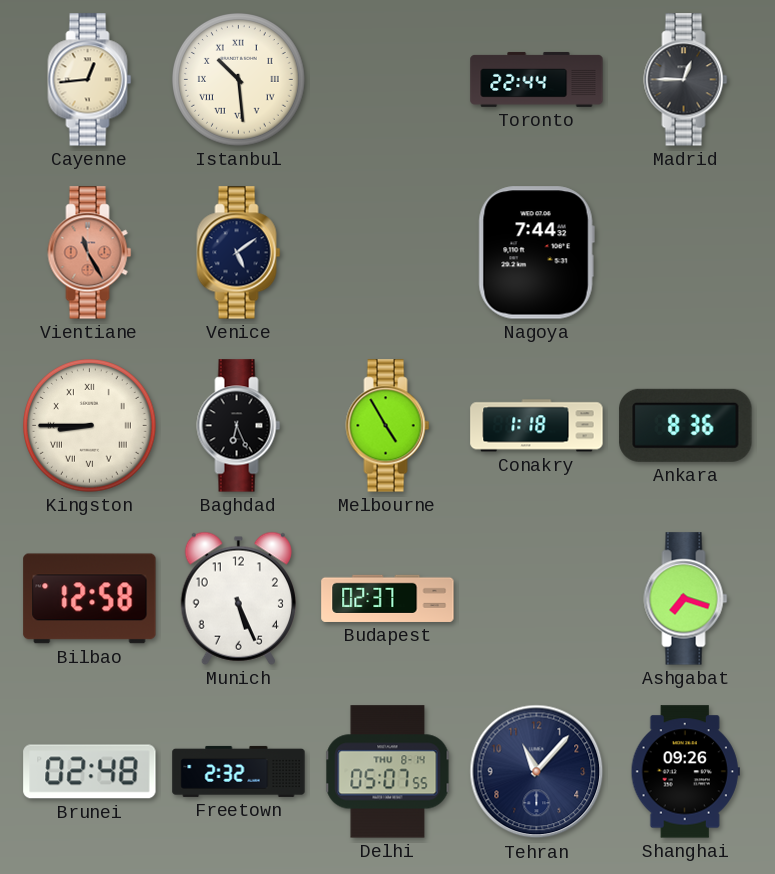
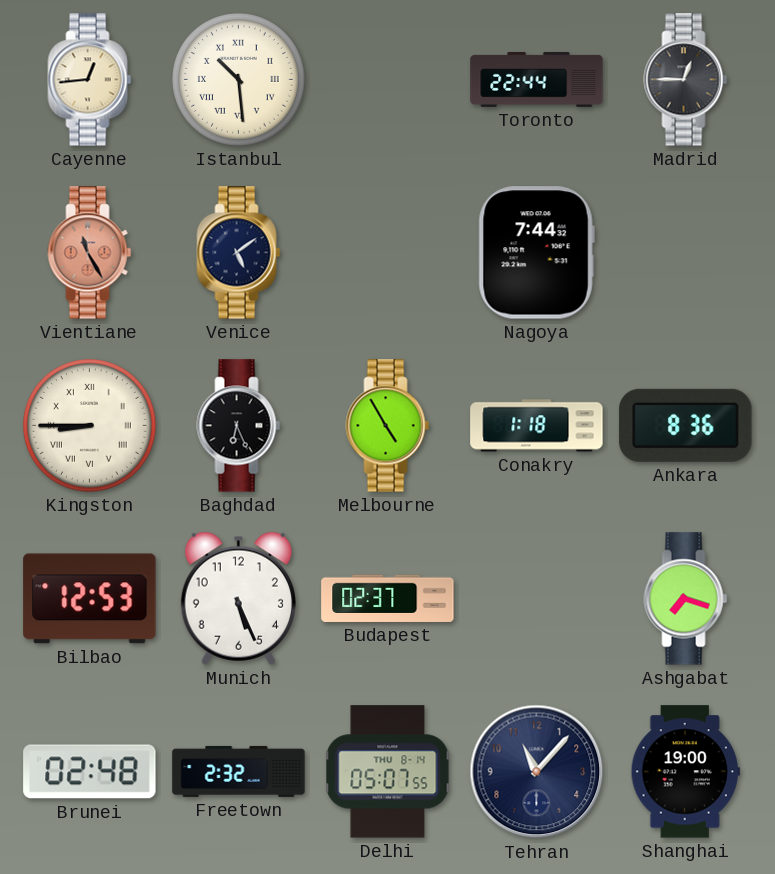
Bilbao: 12:58 -> 12:53 (90, 599)
Shanghai: 09:26 -> 19:00 (685, 772)
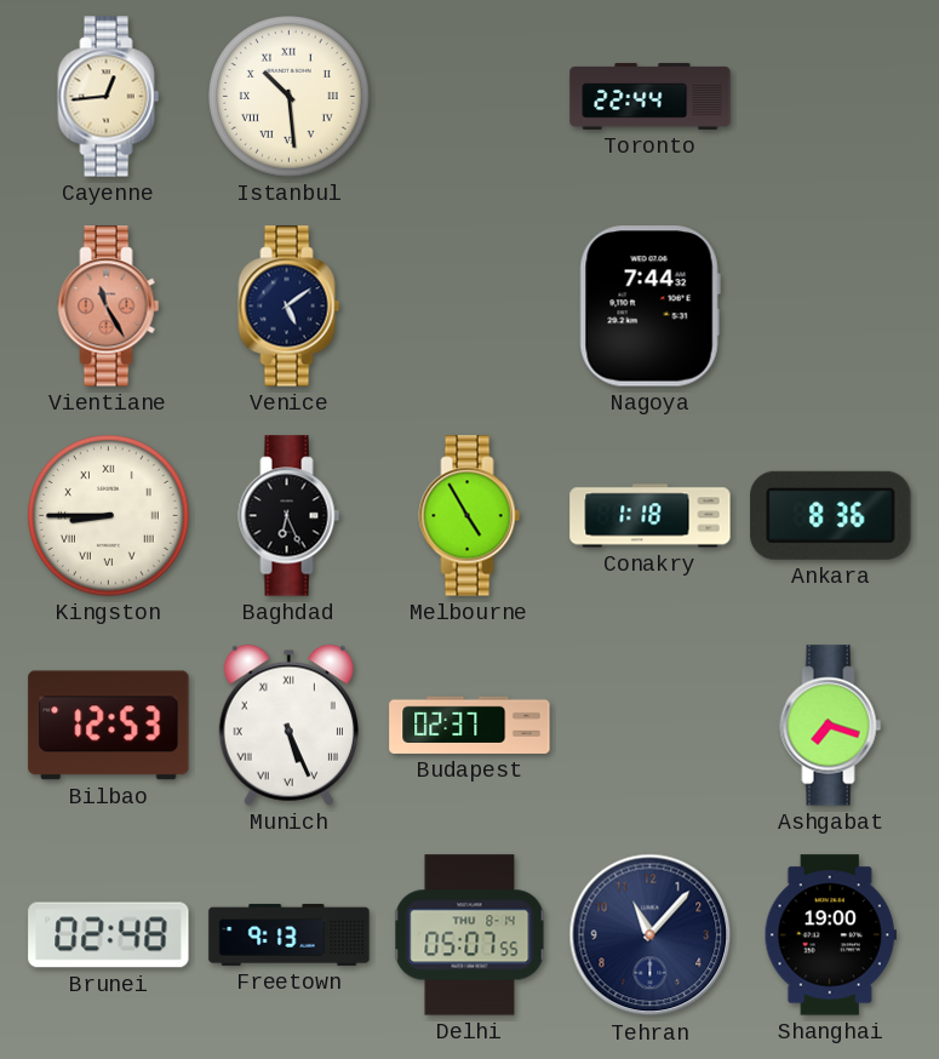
Madrid: 12:45 -> none (686, 80)
Munich numerals: Arabic -> Roman (288, 725)
Freetown: 2:32 -> 9:13 (290, 934)
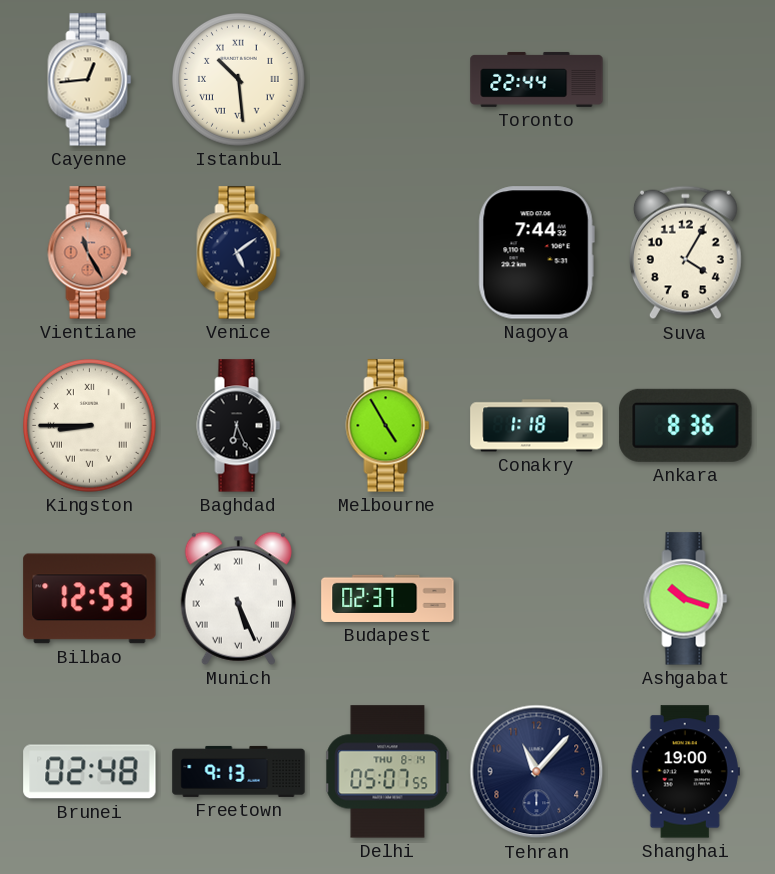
Suva: none -> 4:05 (685, 253)
Ashgabat: 7:18 -> 10:18 (686, 599)
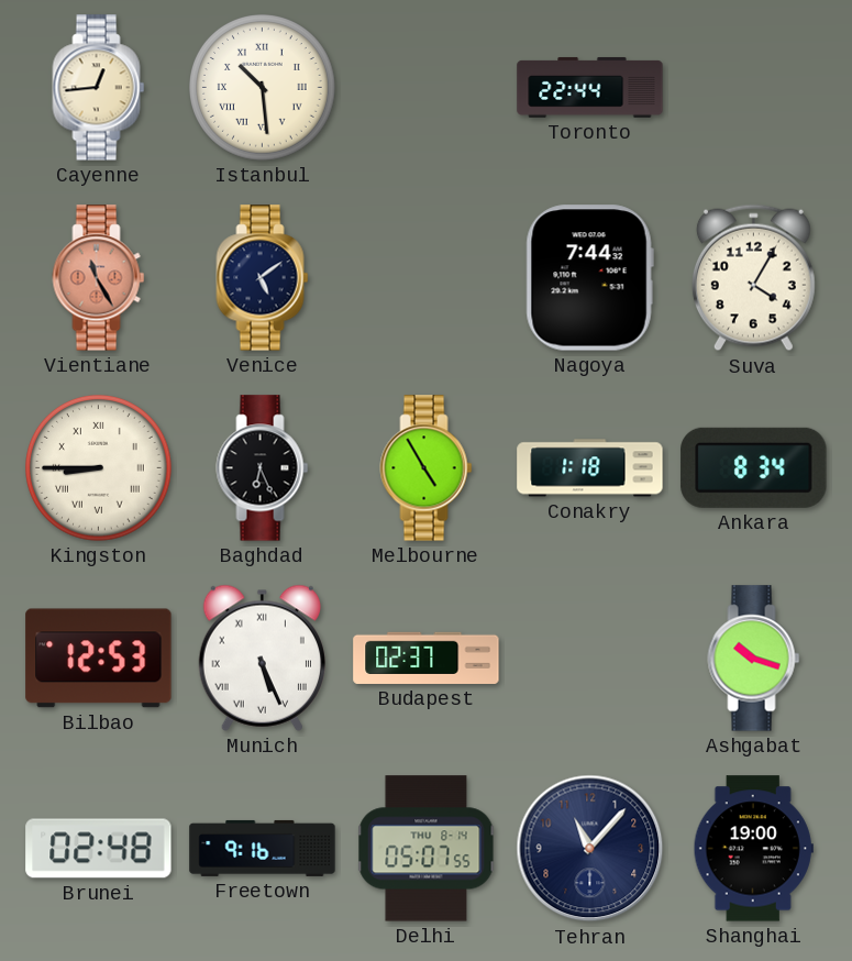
Ankara: 8:36 -> 8:34 (754, 467)
Freetown: 9:13 -> 9:16 (263, 848)
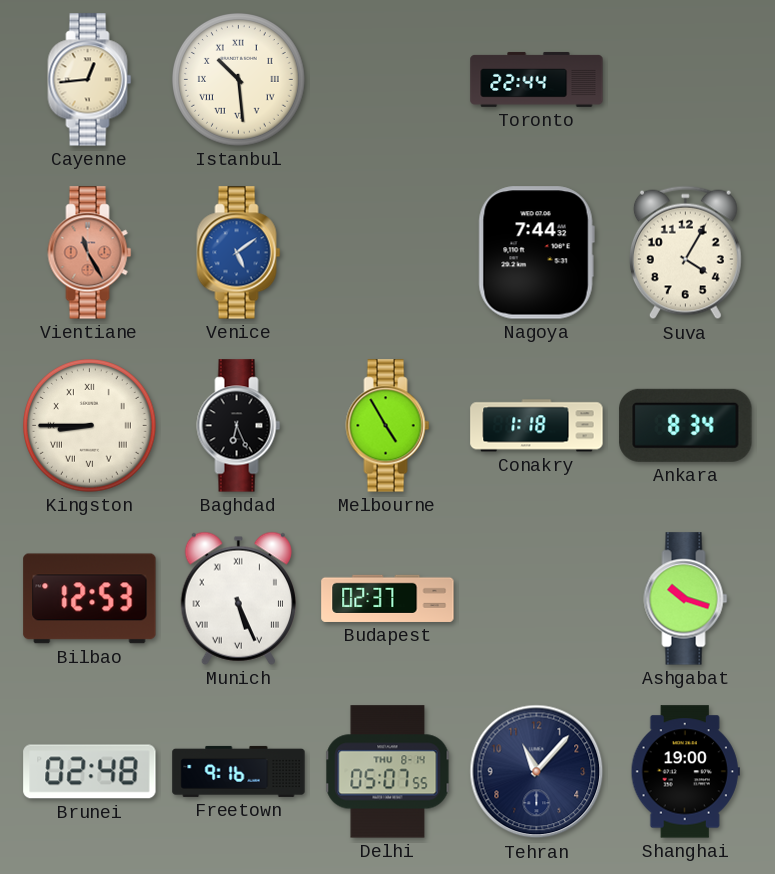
Venice dial: navy -> blue (239, 253)
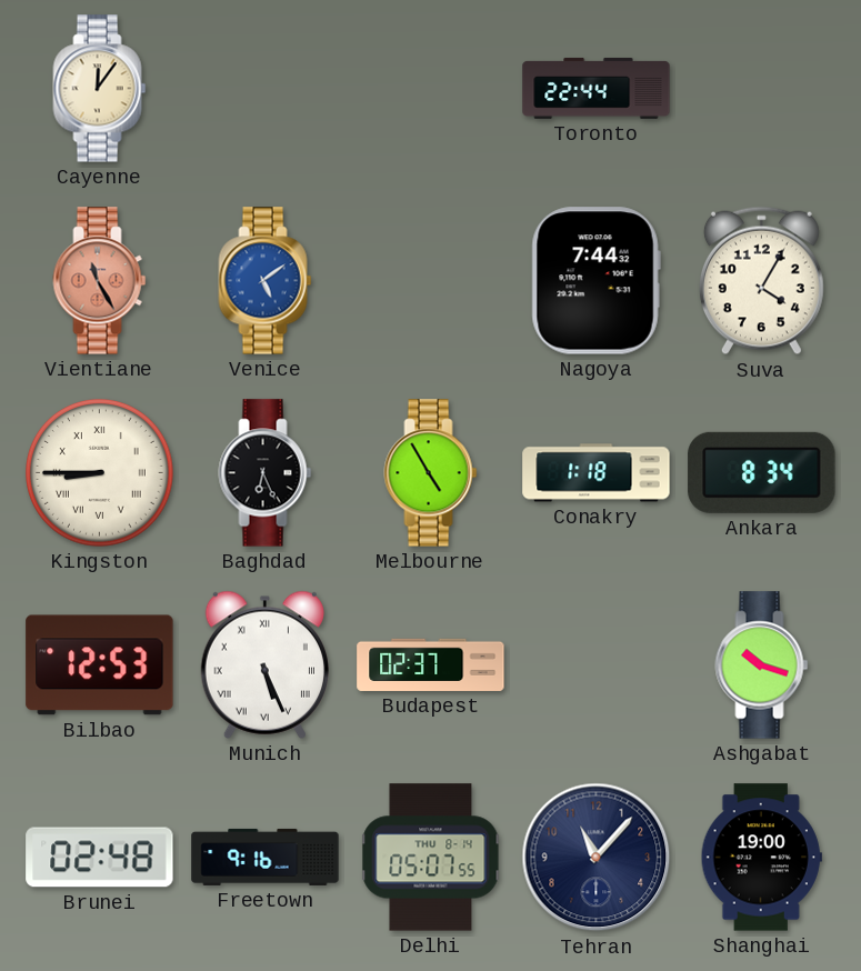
Cayenne: 12:44 -> 12:06 (100, 89)
Istanbul: 10:29 -> none (239, 80)
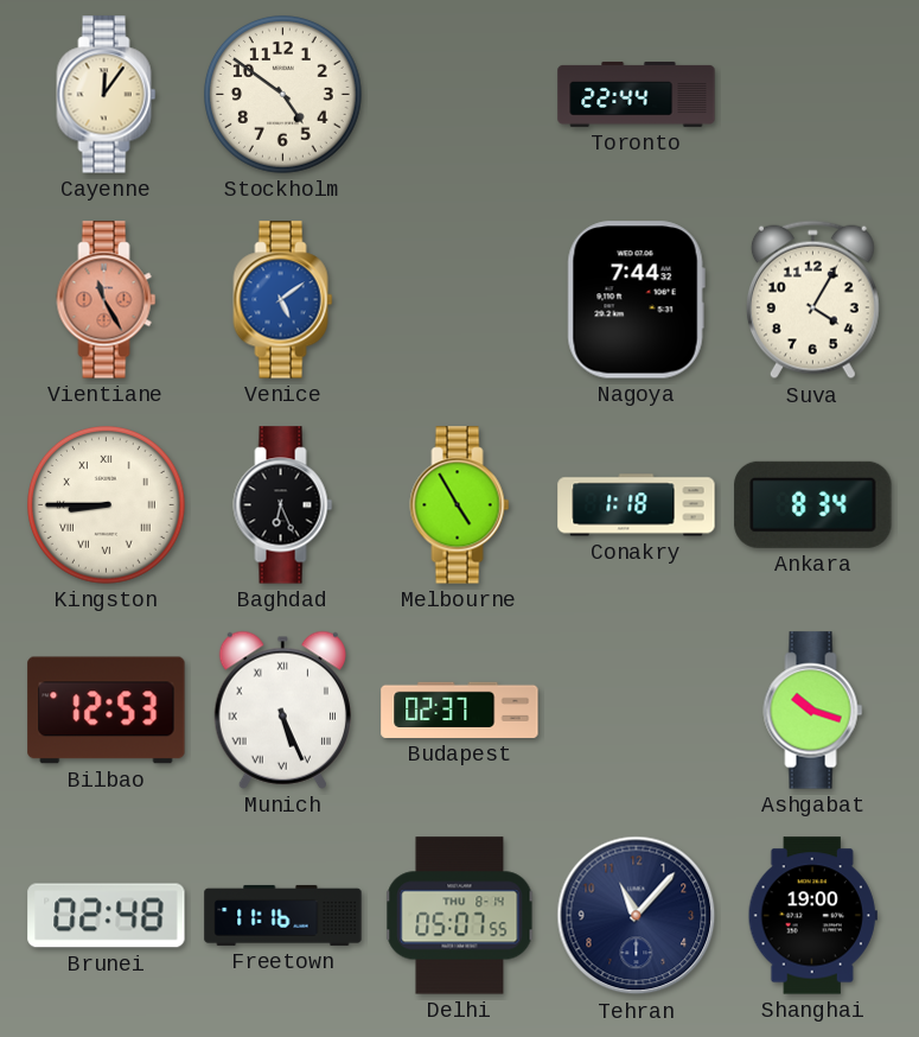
Stockholm: none -> 4:51 (283, 95)
Freetown: 9:16 -> 11:16 (283, 915)
